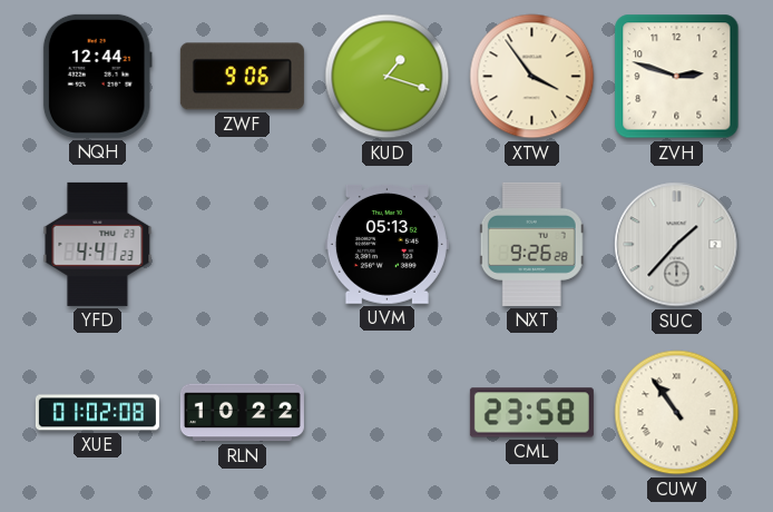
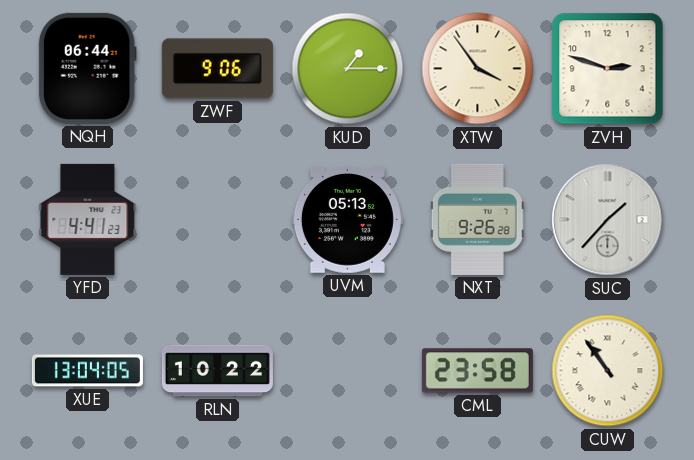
NQH: 12:44 -> 06:44 (87, 68)
KUD: 1:18 -> 1:15 (348, 69)
XUE: 01:02 -> 13:04 (87, 371)
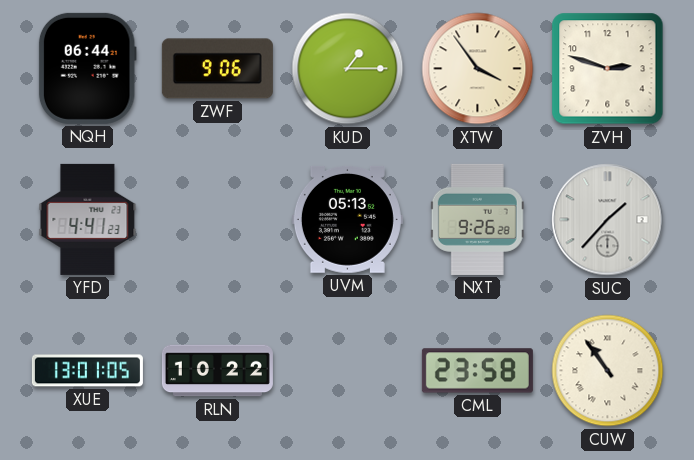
XUE: 13:04 -> 13:01 (87, 371)
